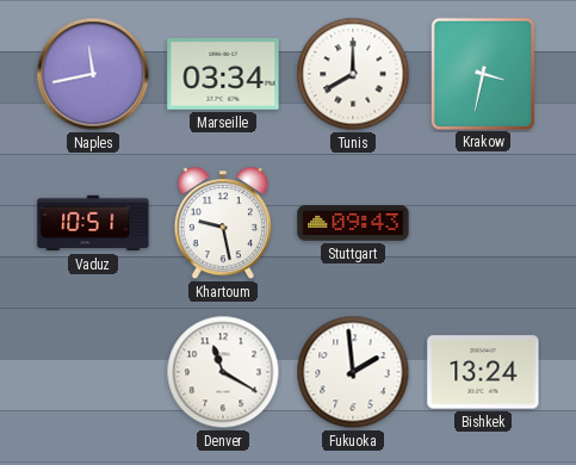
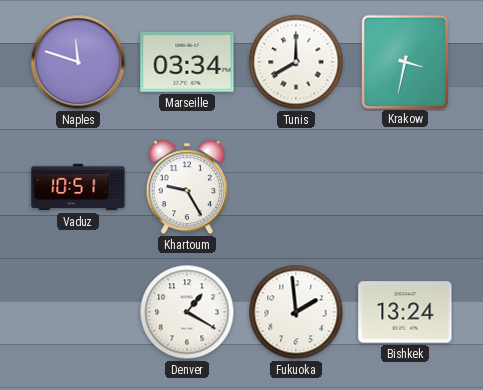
Naples: 11:43 -> 11:48 (78, 62)
Khartoum: 9:28 -> 9:25 (187, 188)
Stuttgart: 09:43 -> none (353, 223)
Denver: 11:20 -> 1:20 (187, 312)
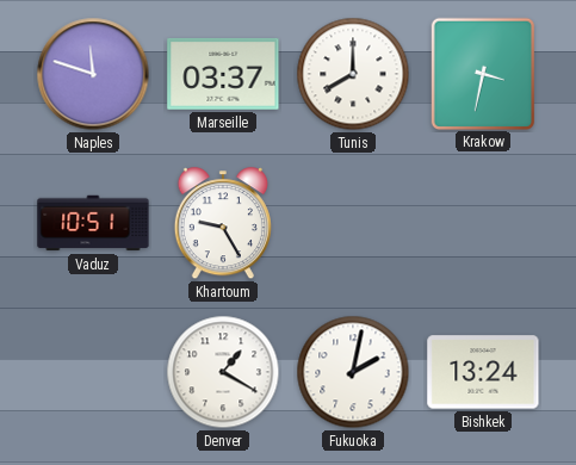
Marseille: 03:34 -> 03:37 (223, 74)
Fukuoka: 1:59 -> 2:02 (353, 372)
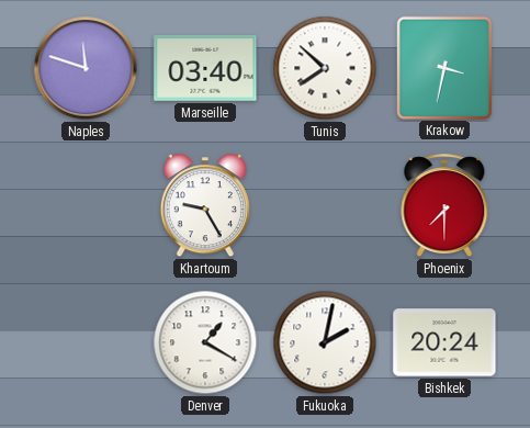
Marseille: 03:37 -> 03:40 (205, 68)
Tunis: 8:00 -> 7:52 (325, 68)
Vaduz: 10:51 -> none (93, 223)
Phoenix: none -> 7:30 (444, 206)
Bishkek: 13:24 -> 20:24 (444, 342)
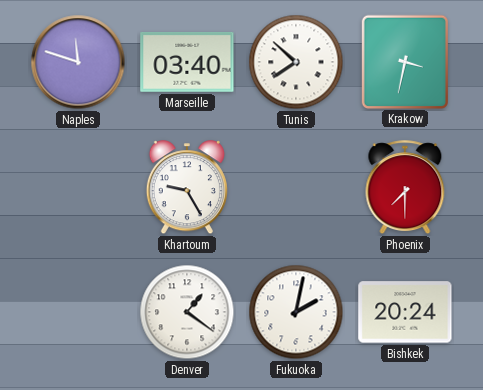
Denver: 1:20 -> 1:21 (187, 312)
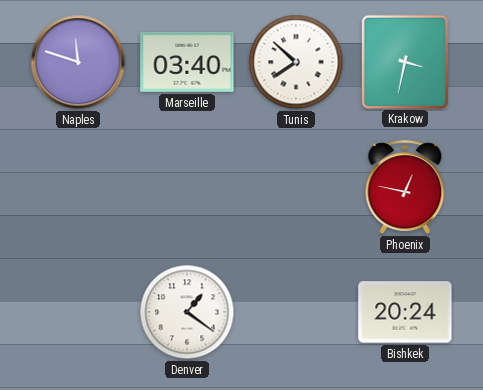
Khartoum: 9:25 -> none (187, 188)
Phoenix: 7:30 -> 12:47 (405, 188)
Fukuoka: 2:02 -> none (296, 312)
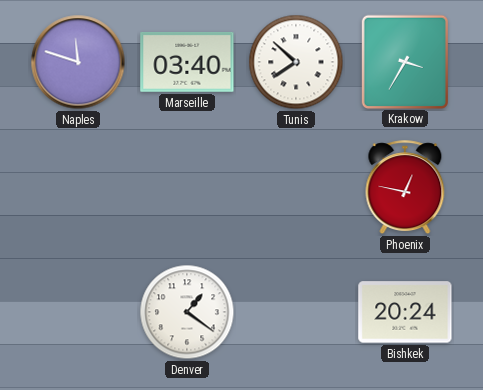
Krakow: 3:32 -> 3:35 (404, 61)
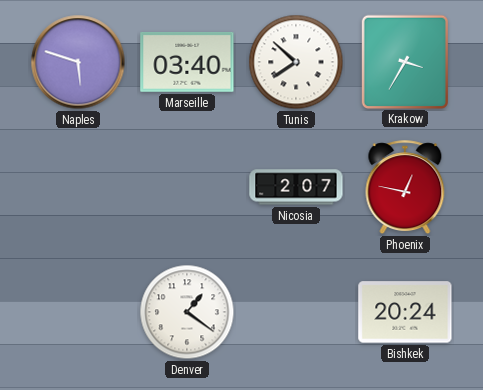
Naples: 11:48 -> 5:48 (78, 62)
Nicosia: none -> 2:07 (296, 187)
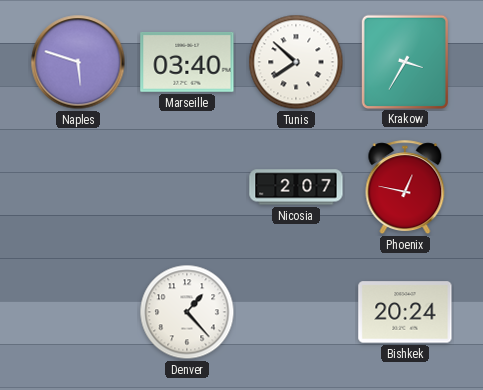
Denver: 1:21 -> 1:23 (187, 312)
